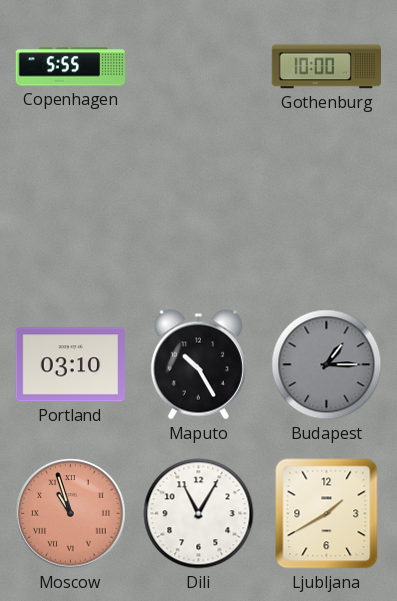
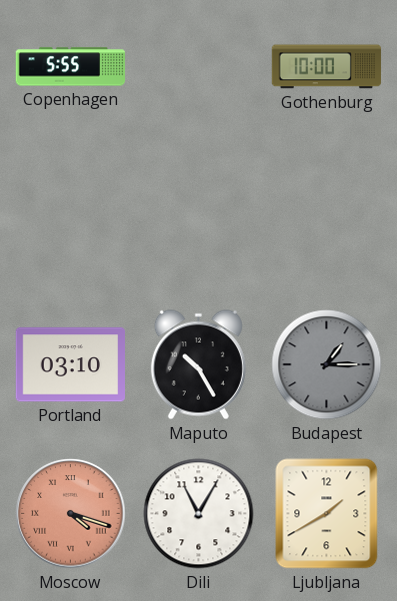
Moscow: 10:57 -> 4:18 (71, 514)
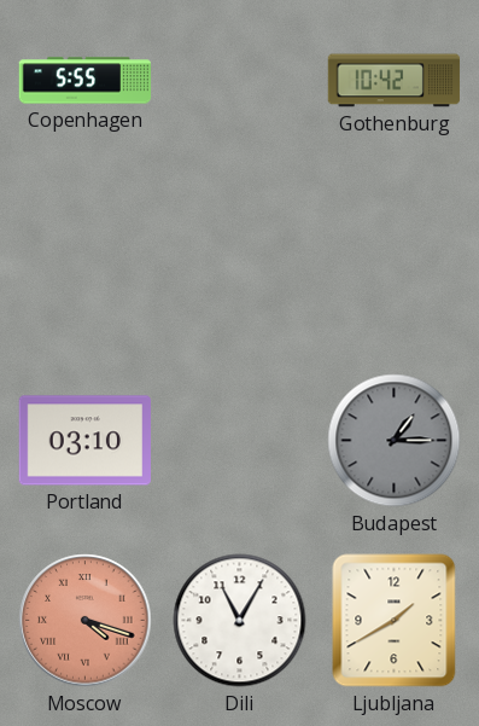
Gothenburg: 10:00 -> 10:42 (395, 81)
Maputo: 10:25 -> none (198, 365)
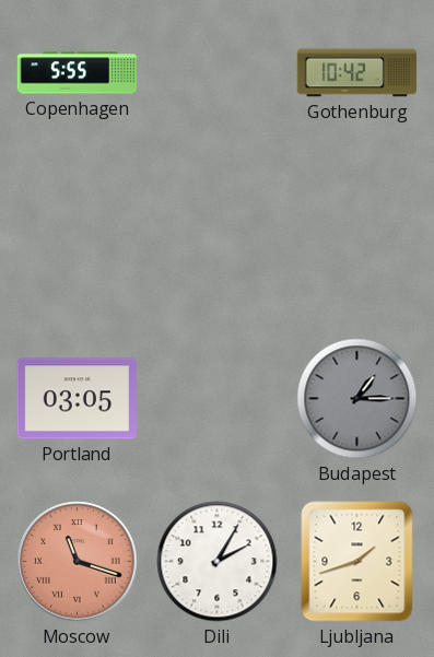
Portland: 03:10 -> 03:05 (77, 399)
Moscow: 4:18 -> 11:18 (78, 562)
Dili: 11:05 -> 2:05 (218, 562)
Ljubljana: 1:40 -> 1:42 (357, 562)
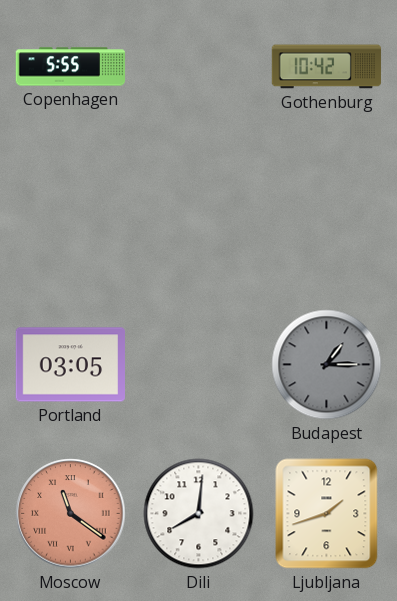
Moscow: 11:18 -> 11:21 (71, 514)
Dili: 2:05 -> 8:01 (199, 514)
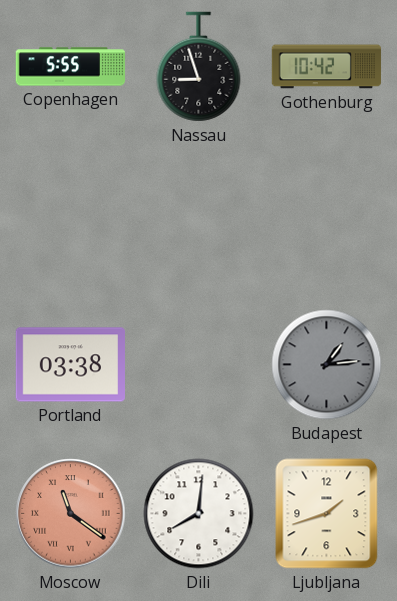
Nassau: none -> 8:57 (199, 67)
Portland: 03:05 -> 03:38 (70, 365)
Budapest: 1:15 -> 1:14 (327, 365)
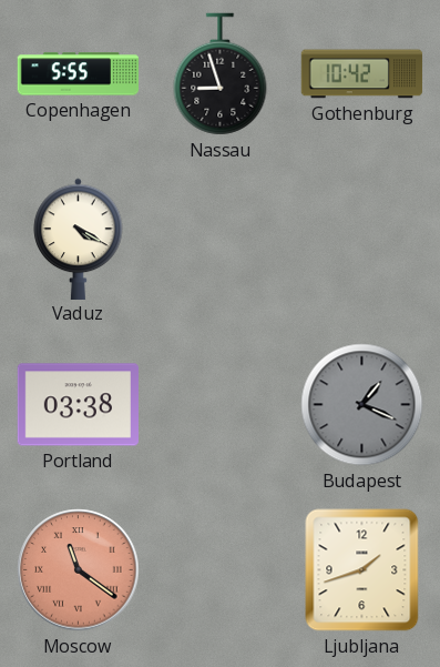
Vaduz: none -> 4:20 (79, 239)
Budapest: 1:14 -> 1:19 (362, 405)
Dili: 8:01 -> none (199, 514)
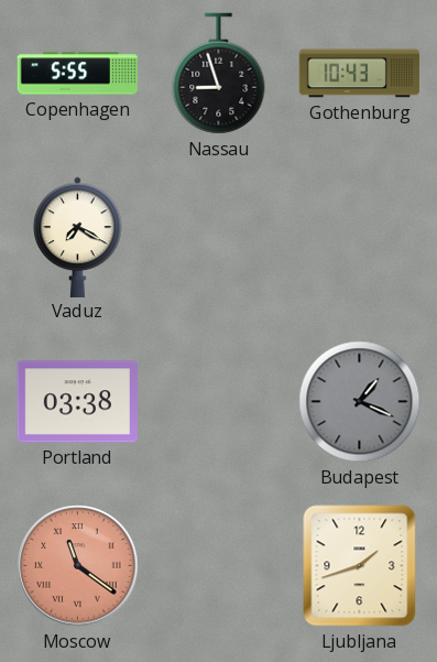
Gothenburg: 10:42 -> 10:43 (360, 74)
Vaduz: 4:20 -> 7:20 (78, 237)
